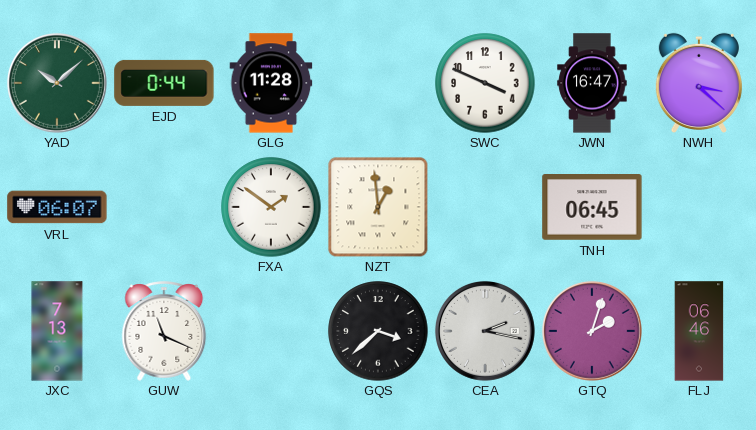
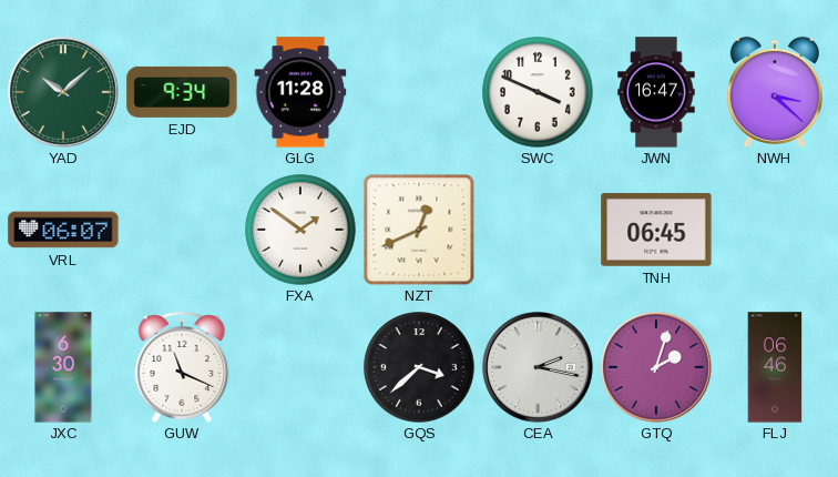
EJD: 0:44 -> 9:34 (182, 92)
NZT: 12:59 -> 12:41 (419, 230)
JXC: 7:13 -> 6:30 (63, 367)
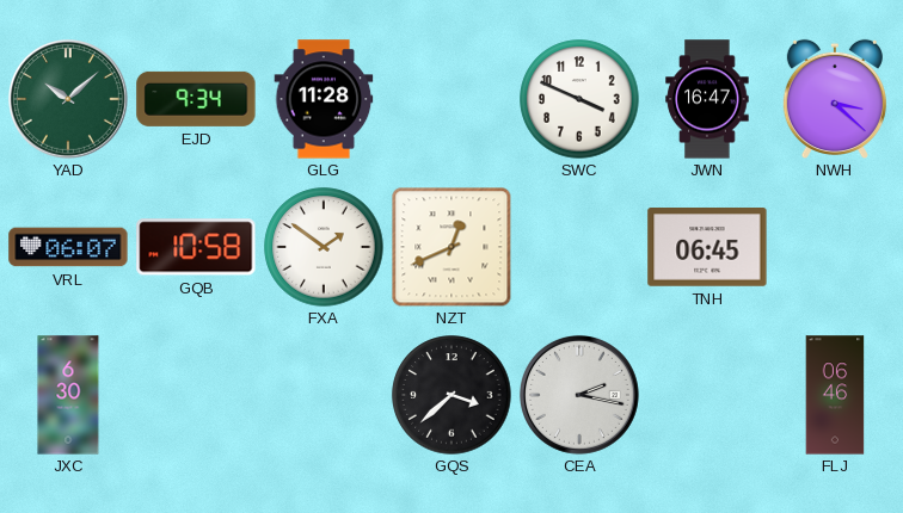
GQB: none -> 10:58 (196, 247)
GUW: 11:19 -> none (182, 367)
GTQ: 2:03 -> none (656, 367)
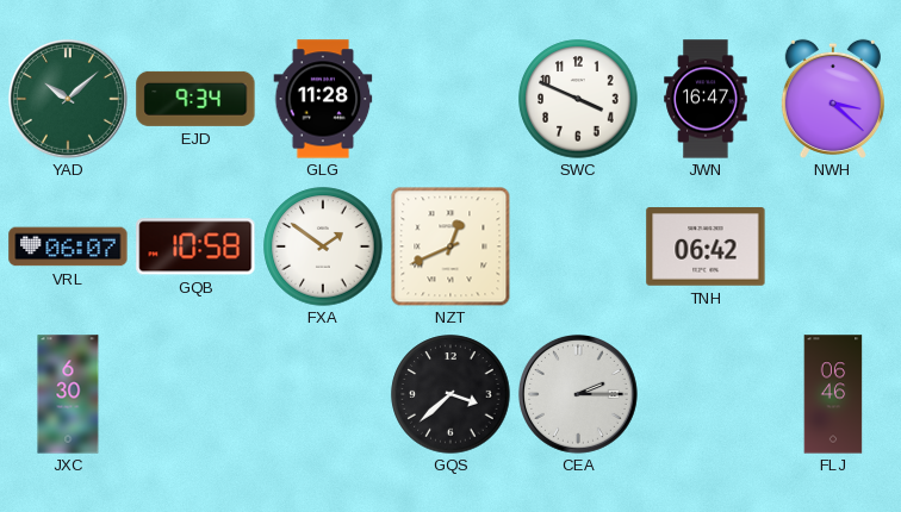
TNH: 06:45 -> 06:42 (706, 246)
CEA: 2:17 -> 2:15 (578, 394)
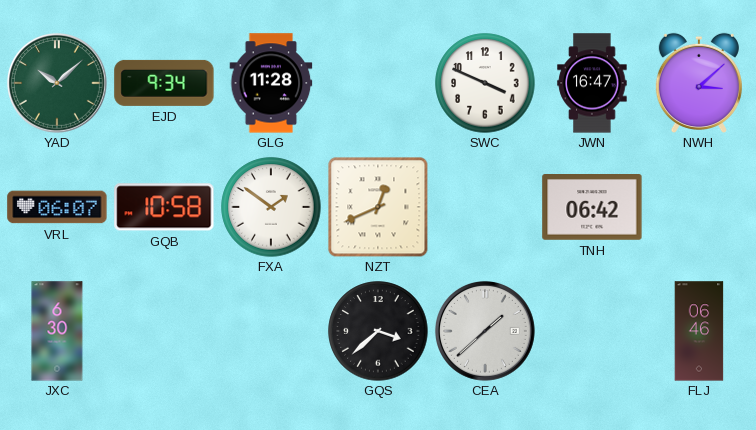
NWH: 3:22 -> 3:08 (699, 82)
CEA: 2:15 -> 1:38 (485, 331)
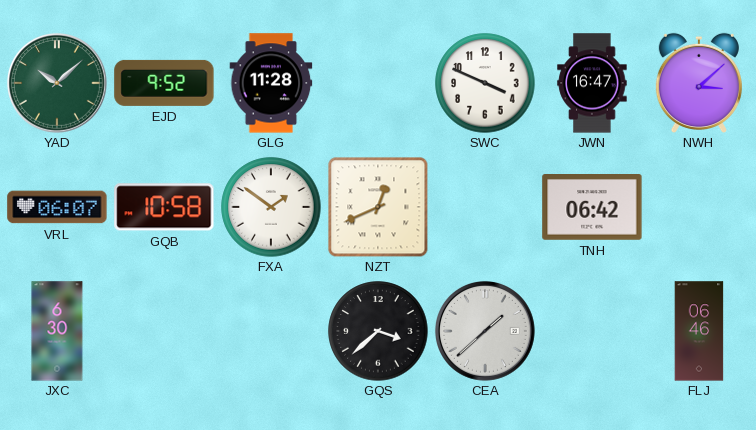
EJD: 9:34 -> 9:52 (164, 83)
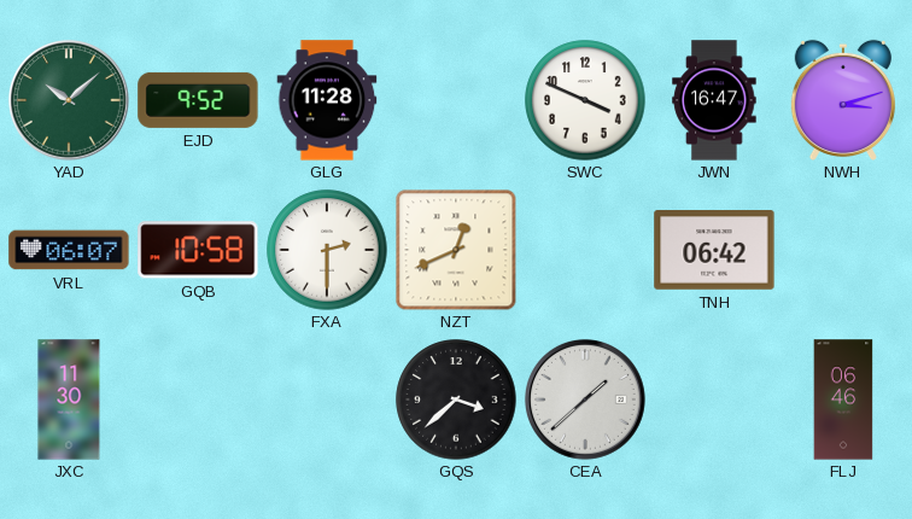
NWH: 3:08 -> 3:12 (843, 99)
FXA: 1:51 -> 2:30 (327, 250)
JXC: 6:30 -> 11:30 (69, 400)
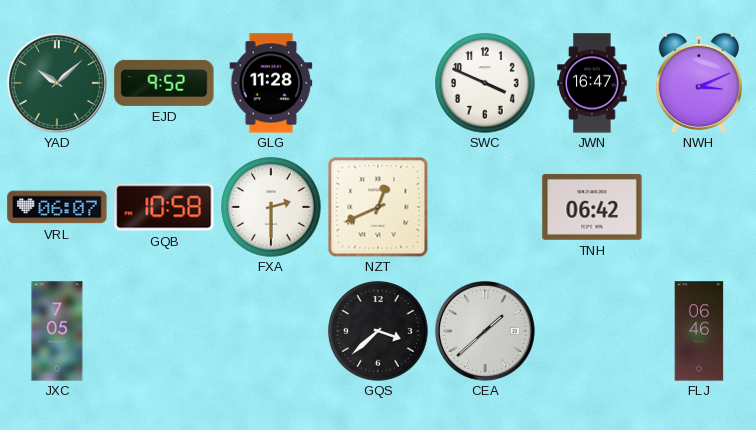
NWH: 3:12 -> 3:11 (699, 82)
JXC: 11:30 -> 7:05 (57, 331)
